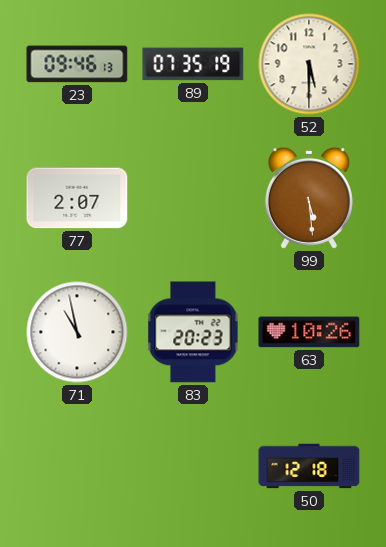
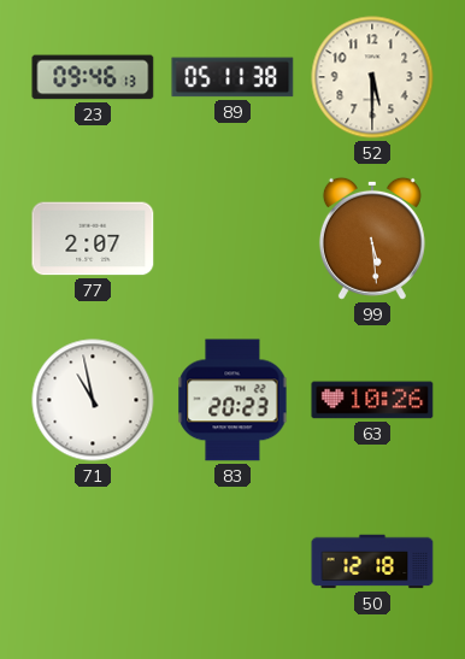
89: 07:35 -> 05:11 (232, 77)
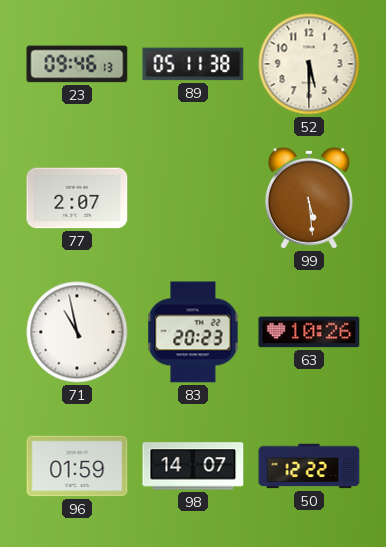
96: none -> 01:59 (77, 466)
98: none -> 14:07 (193, 466)
50: 12:18 -> 12:22 (309, 466)
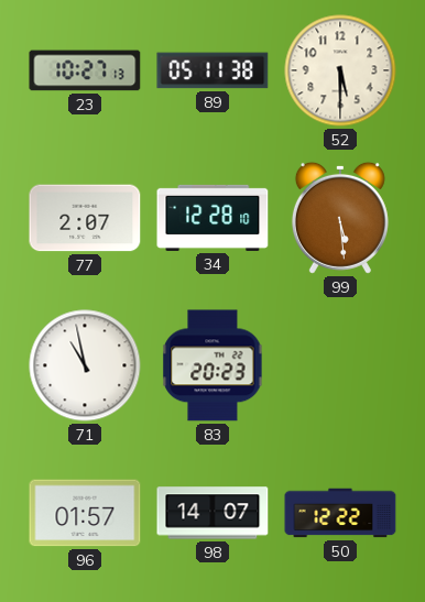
23: 09:46 -> 10:27 (85, 70)
34: none -> 12:28 (212, 218)
63: 10:26 -> none (309, 332)
96: 01:59 -> 01:57 (85, 513)
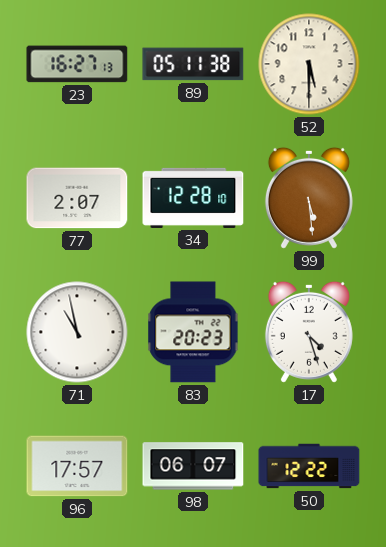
23: 10:27 -> 16:27 (77, 64)
17: none -> 4:27 (309, 332)
96: 01:57 -> 17:57 (77, 466)
98: 14:07 -> 06:07 (193, 466)
